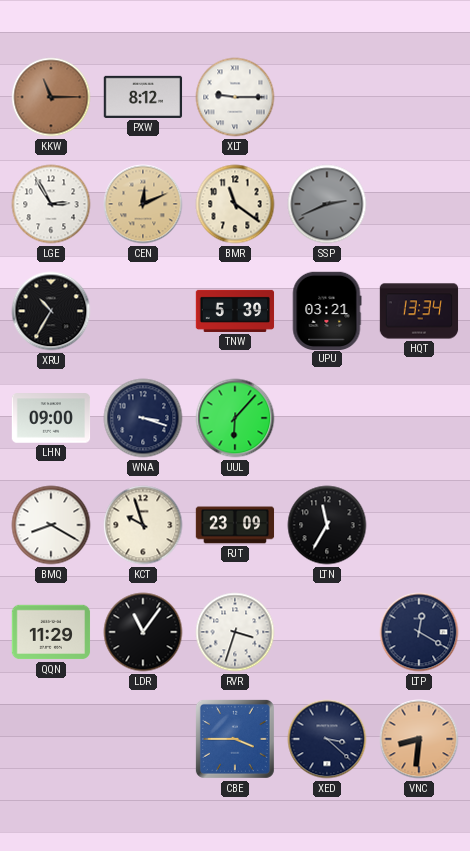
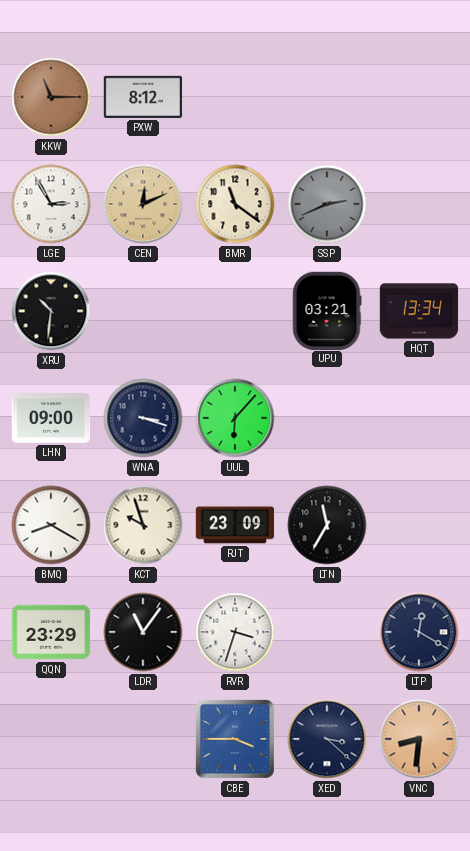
XLT: 9:15 -> none (235, 97)
XRU: 10:35 -> 10:31 (51, 311)
TNW: 5:39 -> none (235, 311)
QQN: 11:29 -> 23:29 (51, 632)
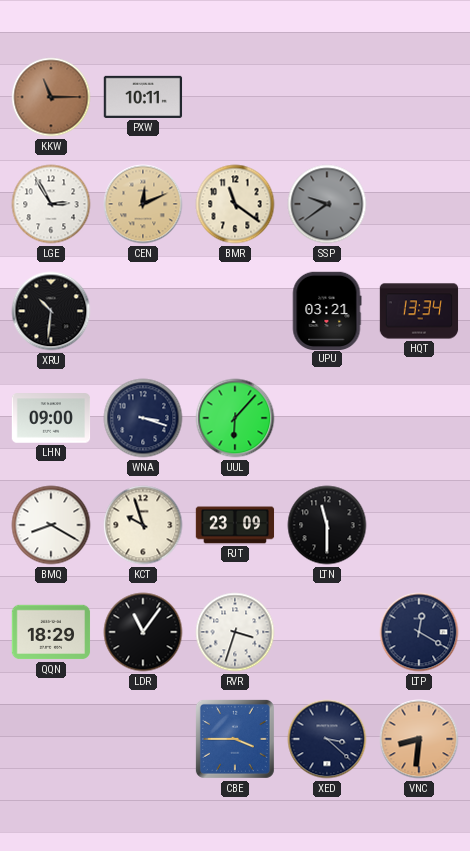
PXW: 8:12 -> 10:11 (143, 97)
SSP: 2:41 -> 9:39 (327, 204)
LTN: 11:35 -> 11:30 (327, 525)
QQN: 23:29 -> 18:29 (51, 632)
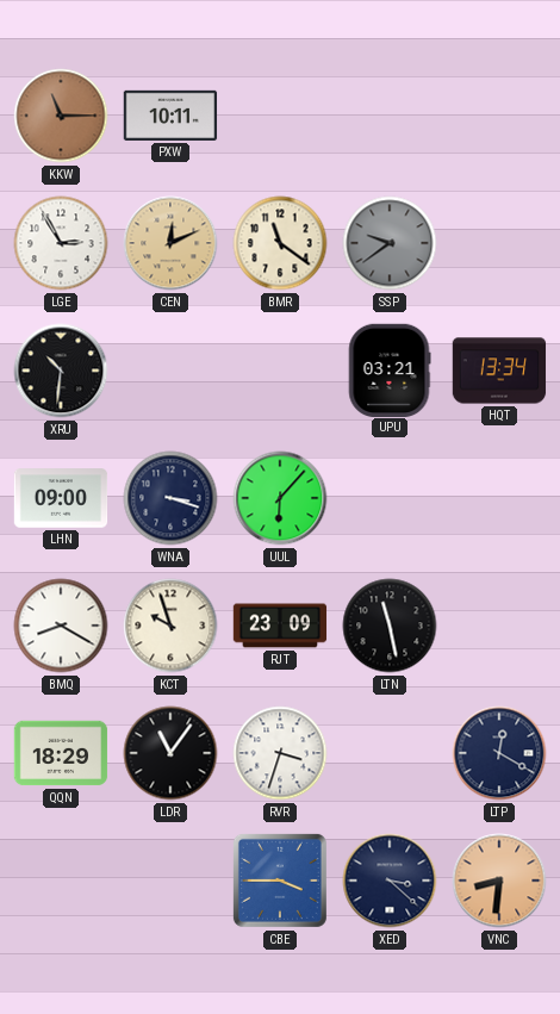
LTN: 11:30 -> 11:28 (390, 626)
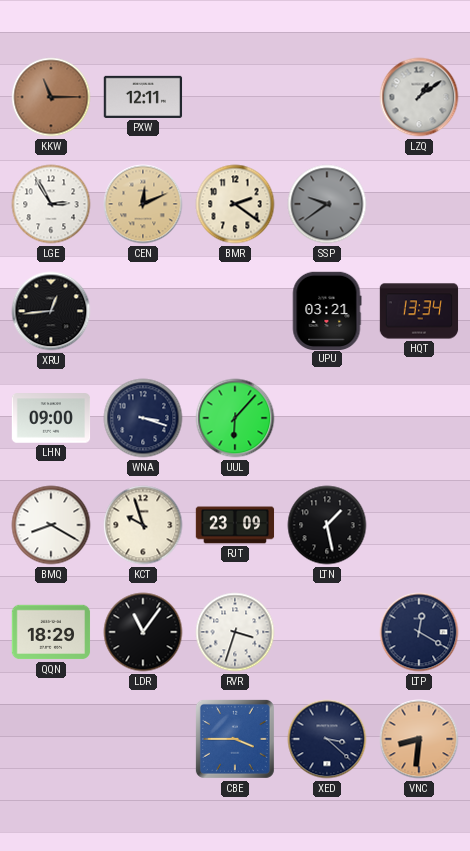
PXW: 10:11 -> 12:11 (143, 97)
LZQ: none -> 1:09 (419, 97)
BMR: 11:21 -> 2:21 (235, 204)
XRU: 10:31 -> 12:44 (51, 311)
LTN: 11:28 -> 1:28 (327, 525)
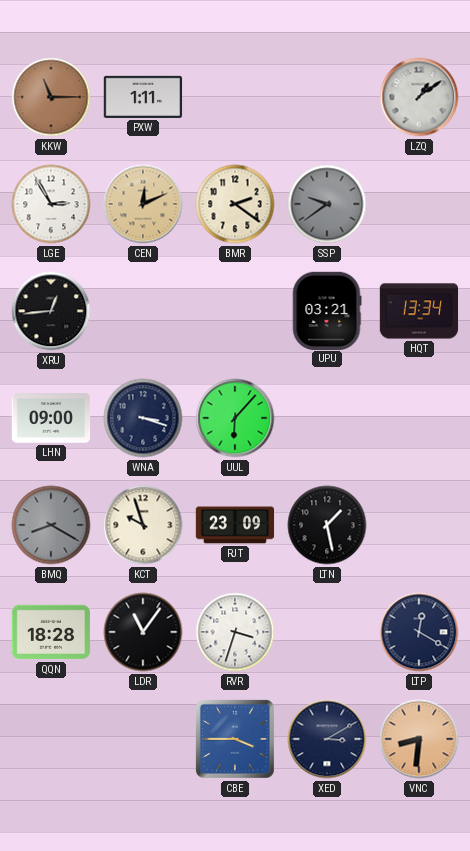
PXW: 12:11 -> 1:11 (143, 97)
BMQ dial: white -> grey (51, 525)
QQN: 18:29 -> 18:28 (51, 632)
XED: 3:22 -> 3:10 (327, 739)
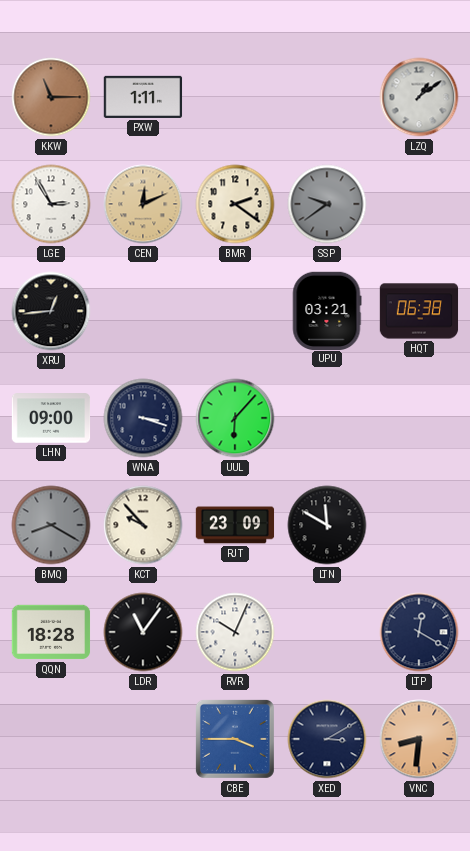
HQT: 13:34 -> 06:38 (419, 311)
KCT: 9:57 -> 9:53 (143, 525)
LTN: 1:28 -> 11:50 (327, 525)
RVR: 3:33 -> 10:04 (235, 632)
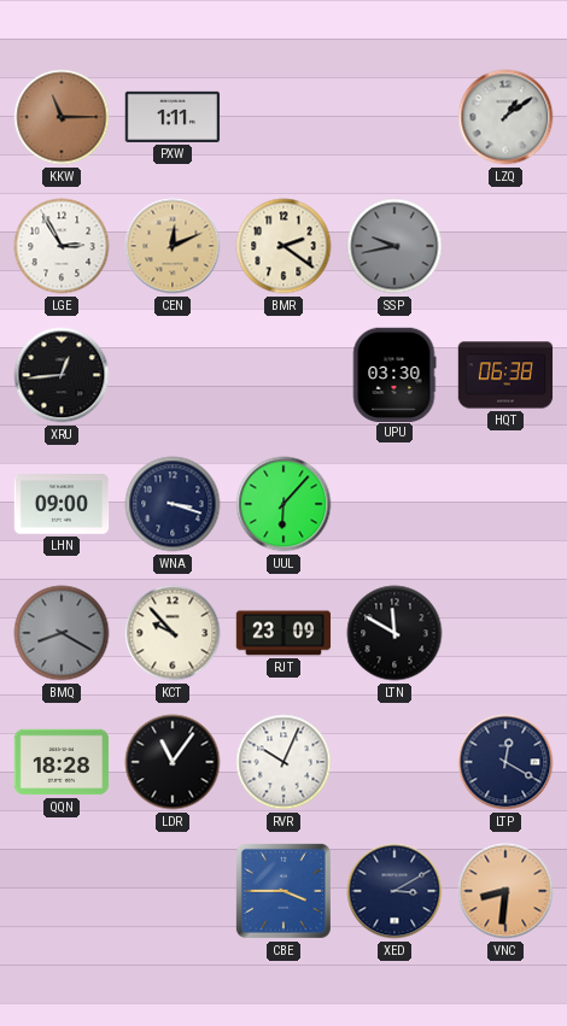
SSP: 9:39 -> 9:43 (394, 246)
UPU: 03:21 -> 03:30 (394, 374)
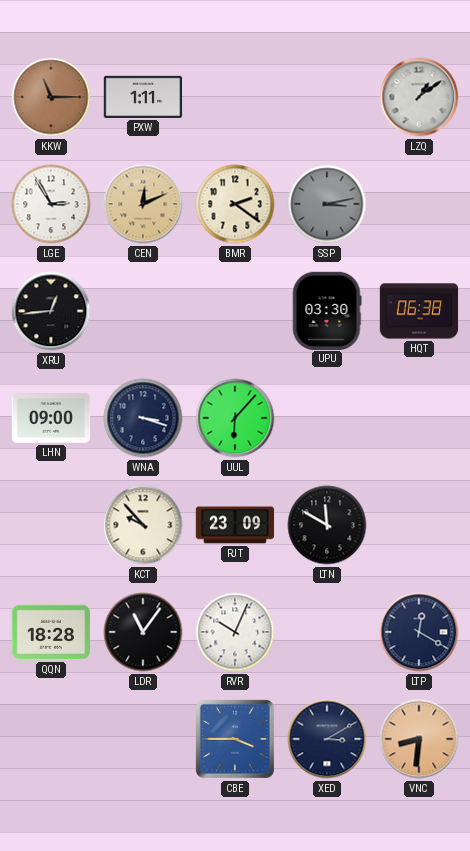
SSP: 9:43 -> 3:13 (327, 204)
BMQ: 8:20 -> none (62, 633)
